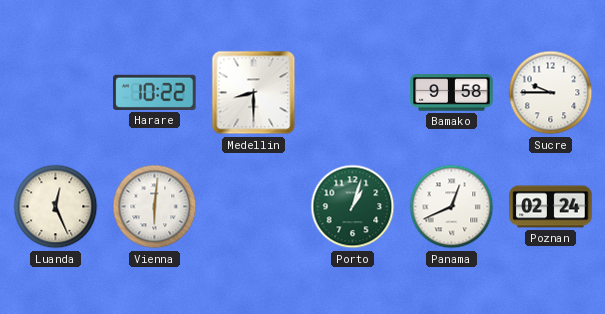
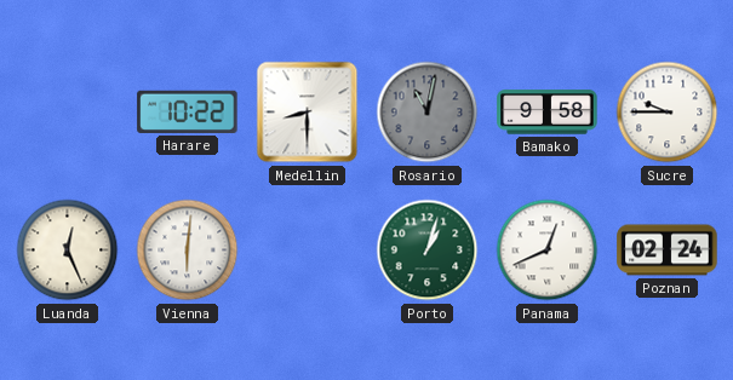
Rosario: none -> 11:02 (428, 113)
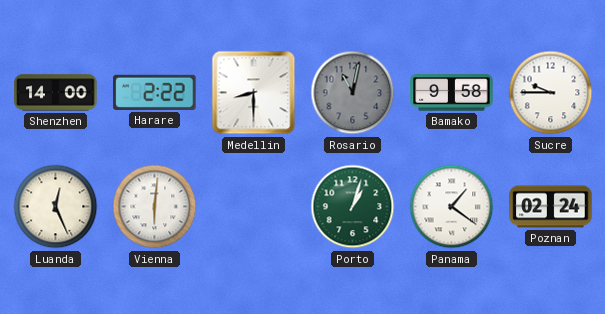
Shenzhen: none -> 14:00 (56, 93)
Harare: 10:22 -> 2:22 (155, 92)
Panama: 12:41 -> 1:21 (452, 207)
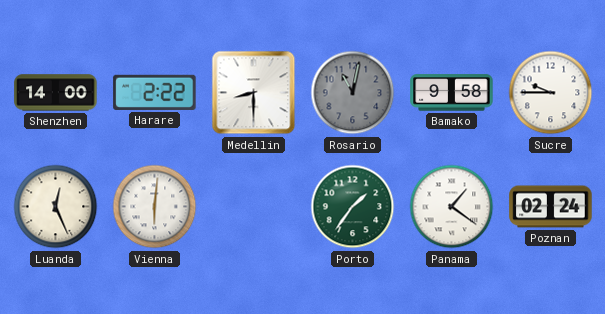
Porto: 1:03 -> 1:36 (353, 207)
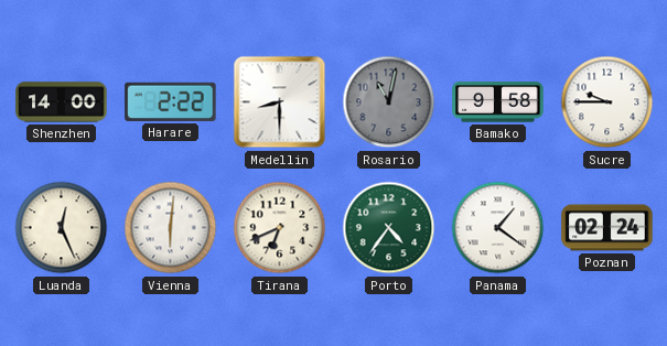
Tirana: none -> 6:41 (280, 228)
Porto: 1:36 -> 4:36 (389, 228)
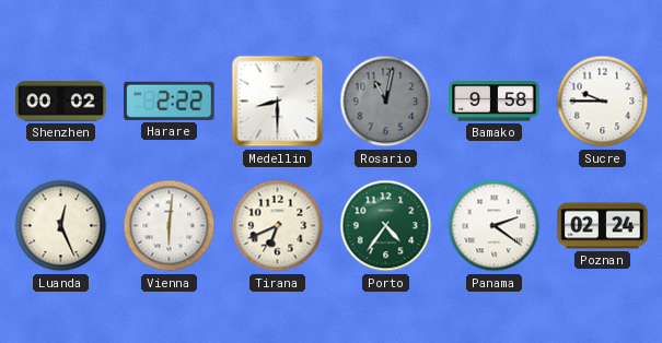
Shenzhen: 14:00 -> 00:02 (61, 102)
Panama: 1:21 -> 2:21 (495, 226)
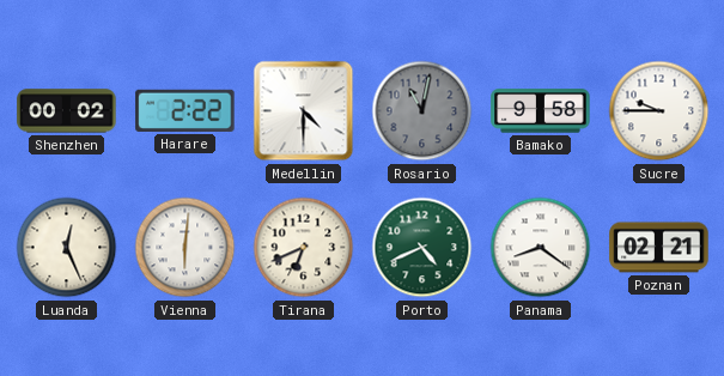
Medellin: 8:30 -> 4:30 (304, 111)
Porto: 4:36 -> 4:41 (422, 248)
Panama: 2:21 -> 8:21 (541, 248)
Poznan: 02:24 -> 02:21 (659, 248)
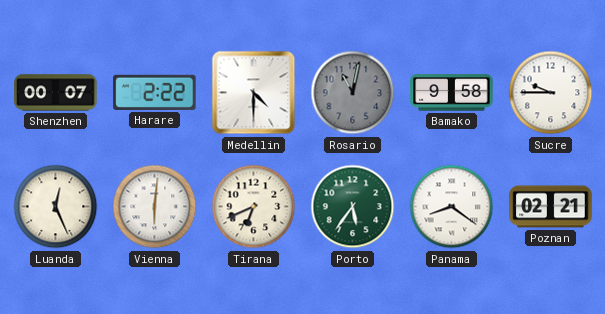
Shenzhen: 00:02 -> 00:07 (56, 93)
Porto: 4:41 -> 5:36 (353, 207)
